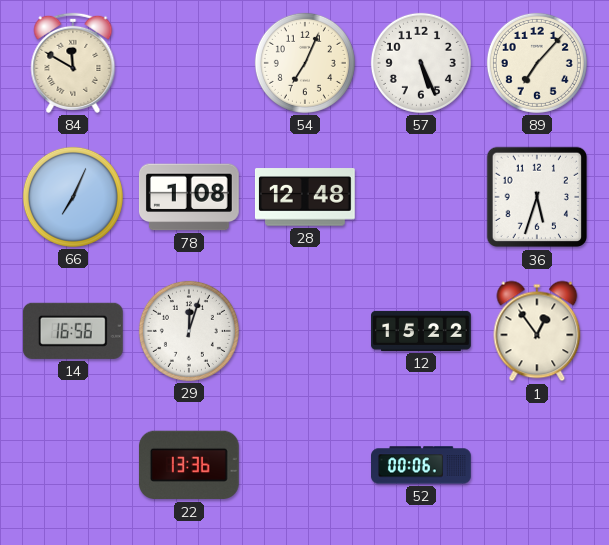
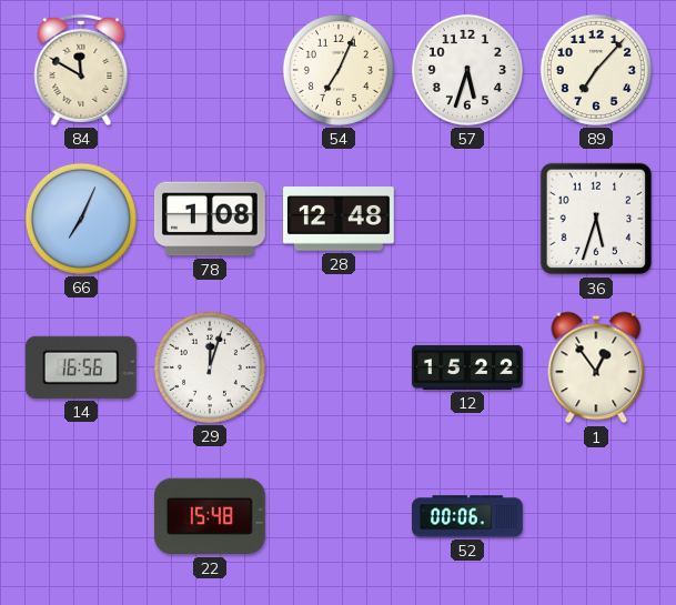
57: 5:26 -> 5:33 (467, 70)
22: 13:36 -> 15:48 (210, 516)
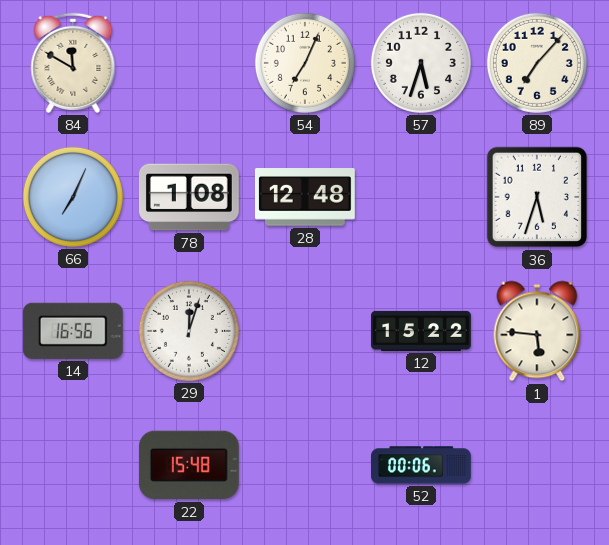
1: 12:54 -> 5:46 (537, 331)
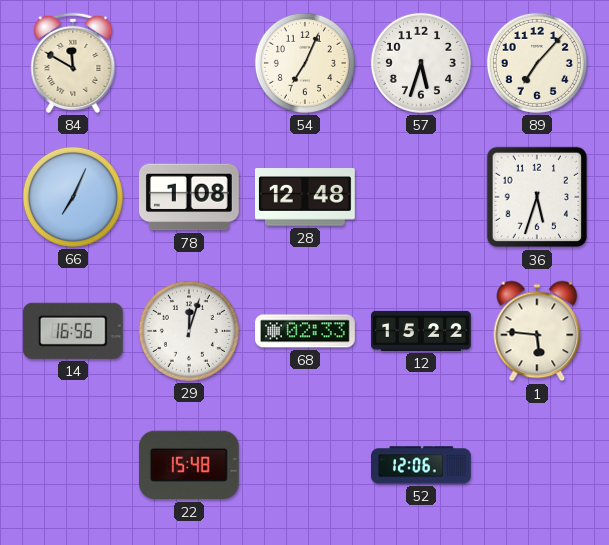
68: none -> 02:33 (306, 331)
52: 00:06 -> 12:06 (422, 465)
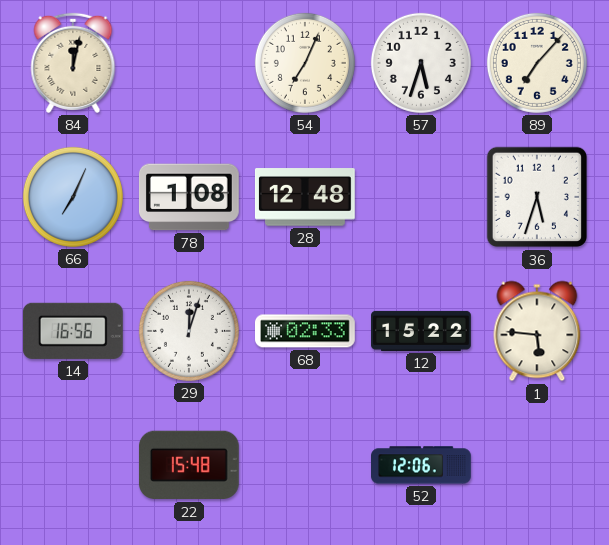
84: 11:50 -> 12:02 (73, 63)
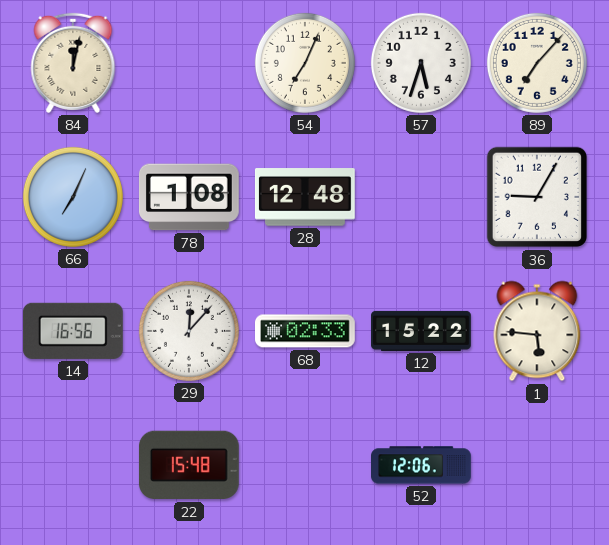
36: 5:33 -> 9:05 (537, 197)
29: 12:03 -> 12:07 (189, 331)
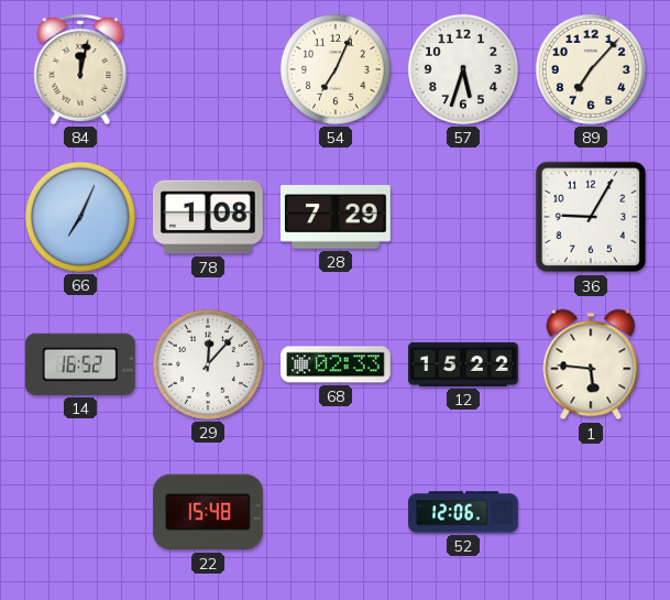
28: 12:48 -> 7:29 (336, 217)
14: 16:56 -> 16:52 (80, 364)
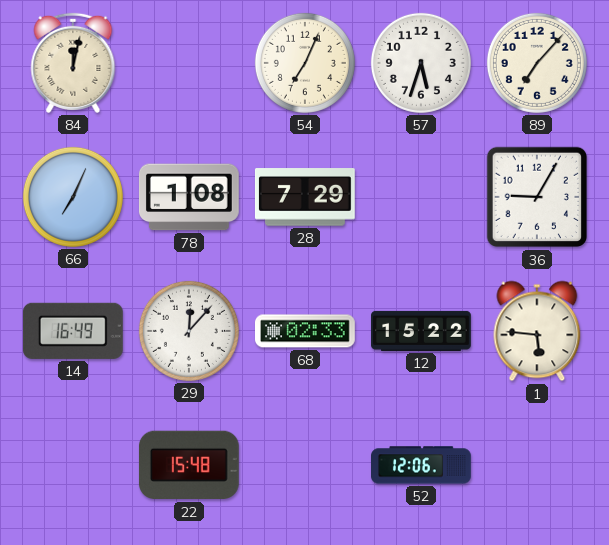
14: 16:52 -> 16:49 (73, 331)
